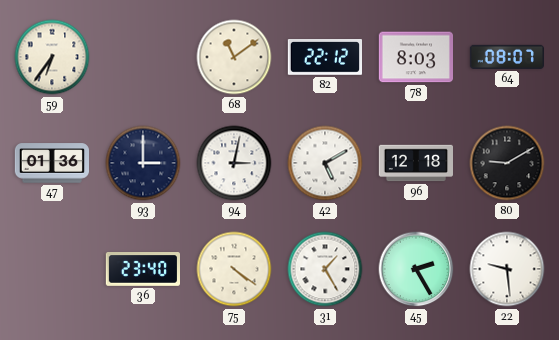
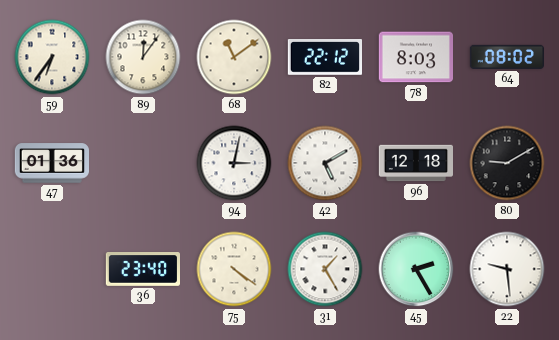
89: none -> 12:06 (143, 57)
64: 08:07 -> 08:02 (506, 57)
93: 3:00 -> none (143, 163)
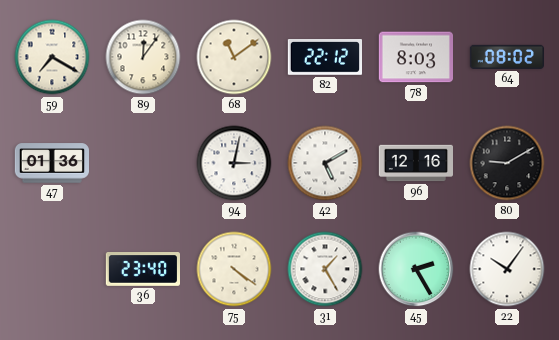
59: 6:36 -> 7:20 (52, 57)
96: 12:18 -> 12:16 (416, 163)
22: 9:29 -> 10:06 (507, 269)
